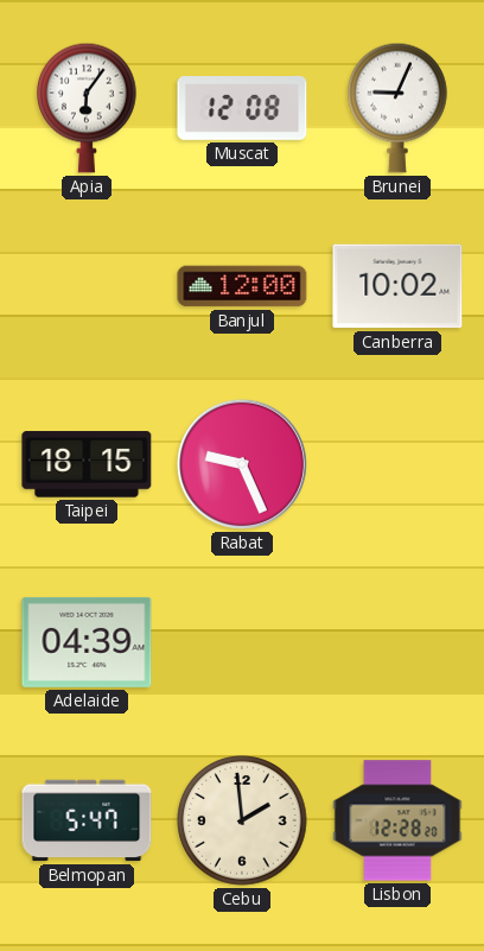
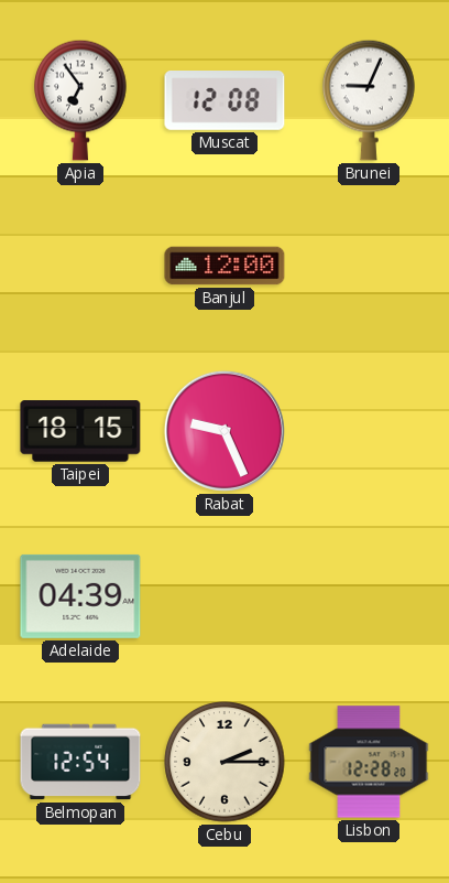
Apia: 6:06 -> 6:54 (81, 100)
Canberra: 10:02 -> none (397, 286)
Belmopan: 5:47 -> 12:54 (80, 762)
Cebu: 1:59 -> 2:15 (225, 762)
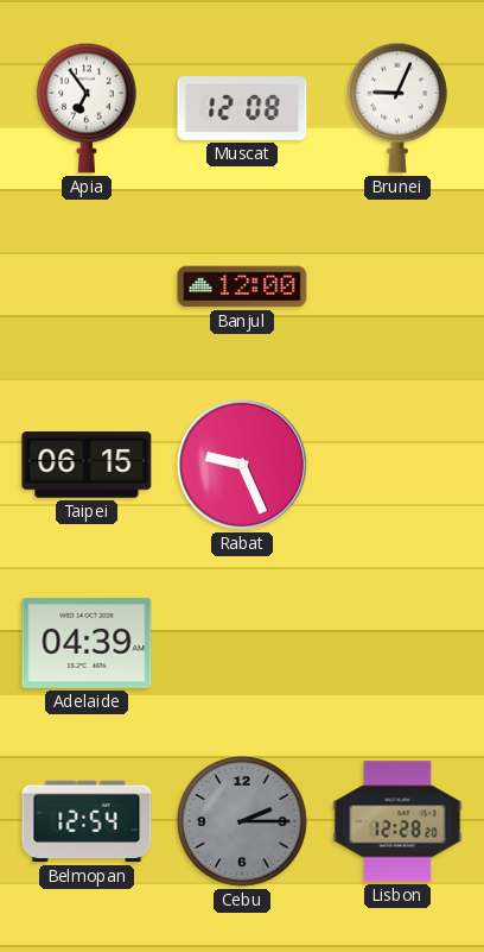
Taipei: 18:15 -> 06:15 (87, 465)
Cebu dial: cream -> grey (242, 821)
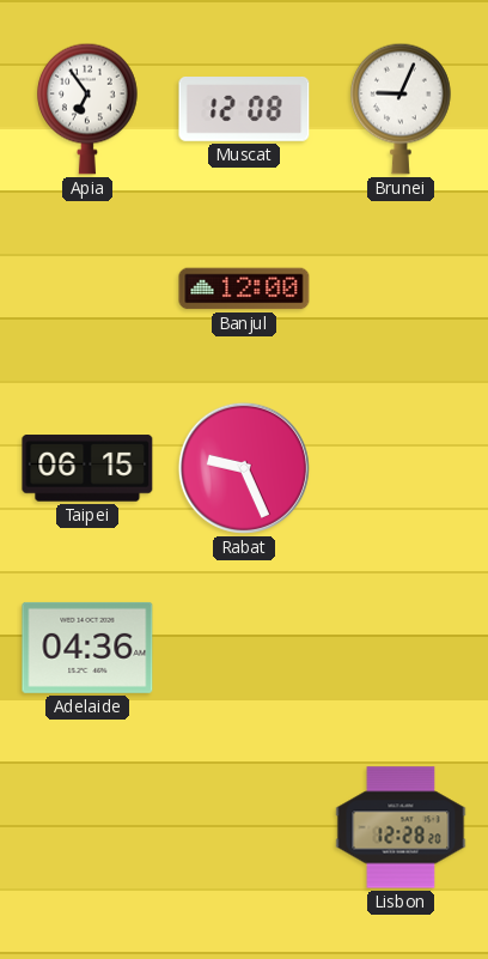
Adelaide: 04:39 -> 04:36 (87, 648)
Belmopan: 12:54 -> none (87, 821)
Cebu: 2:15 -> none (242, 821)
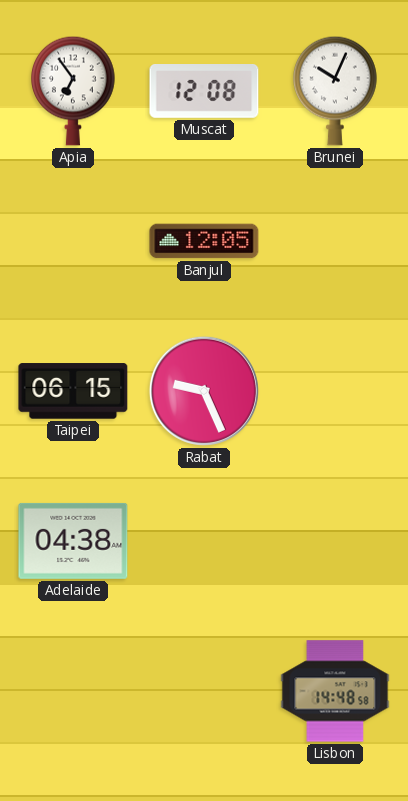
Brunei: 9:04 -> 10:04 (336, 91)
Banjul: 12:00 -> 12:05 (204, 241)
Adelaide: 04:36 -> 04:38 (73, 541)
Lisbon: 12:28 -> 14:48 (335, 691)
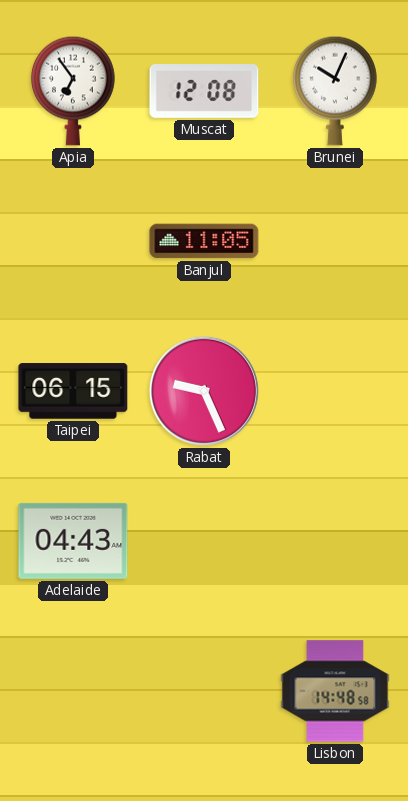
Banjul: 12:05 -> 11:05 (204, 241)
Adelaide: 04:38 -> 04:43 (73, 541)
